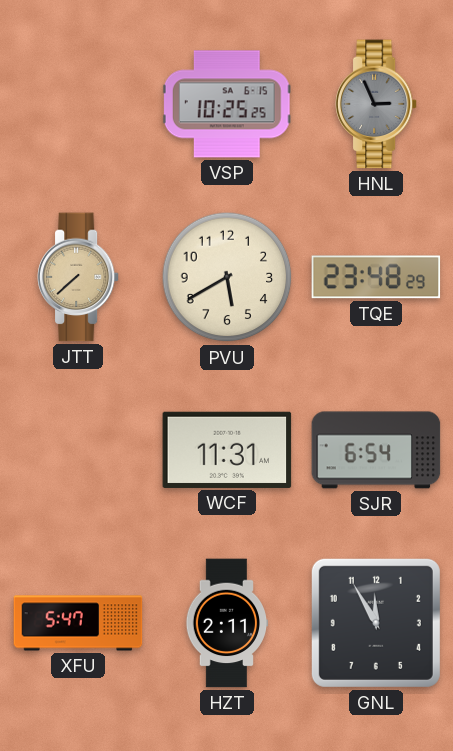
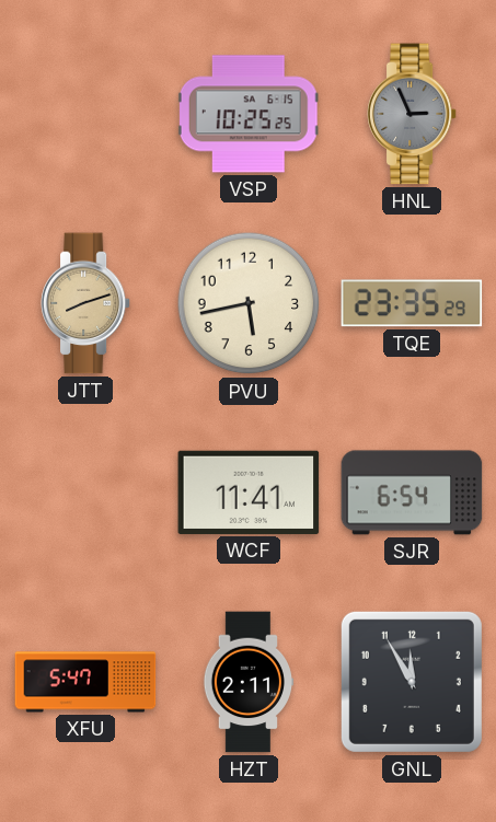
JTT: 7:38 -> 8:12 (85, 303)
PVU: 5:40 -> 5:43 (249, 303)
TQE: 23:48 -> 23:35 (412, 303)
WCF: 11:31 -> 11:41 (249, 493)
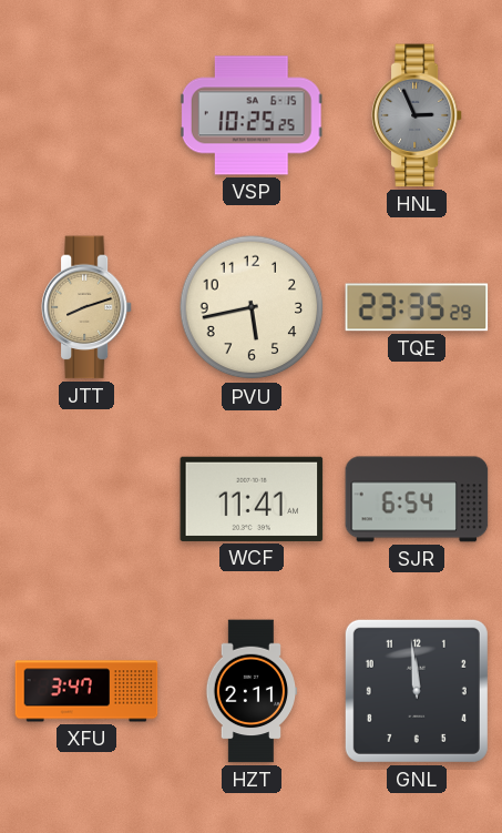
XFU: 5:47 -> 3:47 (86, 691)
GNL: 11:55 -> 11:59 (417, 691)
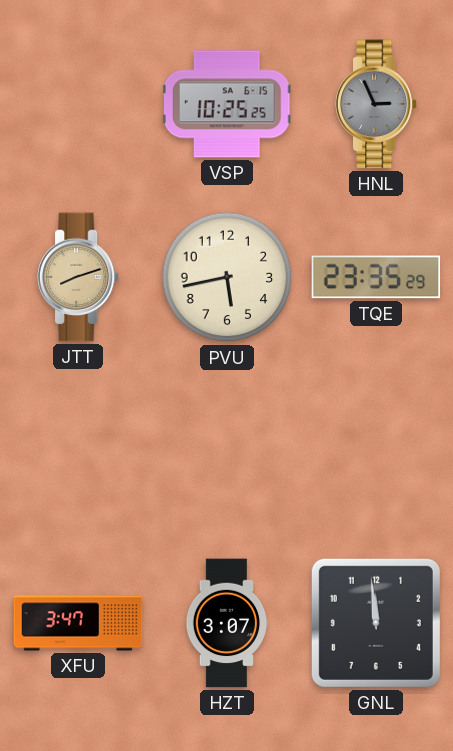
WCF: 11:41 -> none (252, 499)
SJR: 6:54 -> none (417, 499)
HZT: 2:11 -> 3:07 (227, 623)
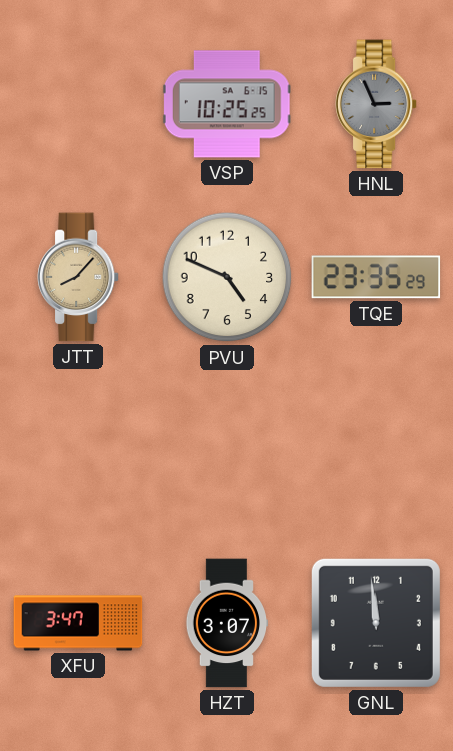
JTT: 8:12 -> 8:07 (78, 277)
PVU: 5:43 -> 4:49 (227, 277)
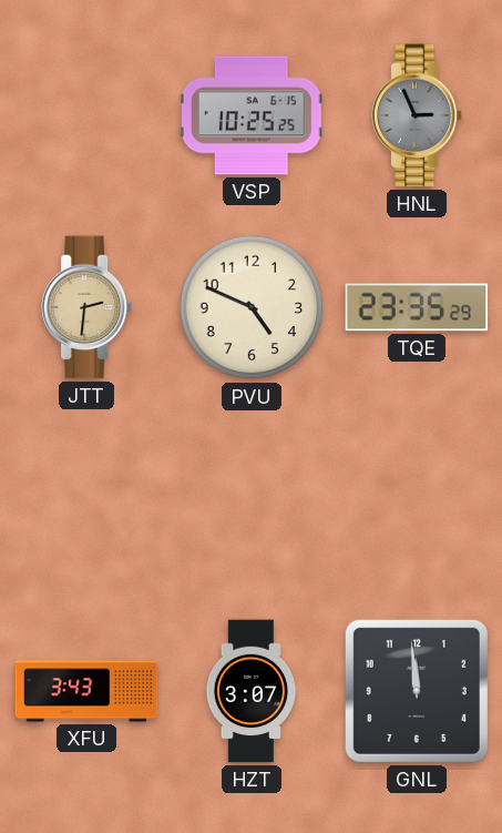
JTT: 8:07 -> 2:31 (86, 307)
XFU: 3:47 -> 3:43 (86, 691)
